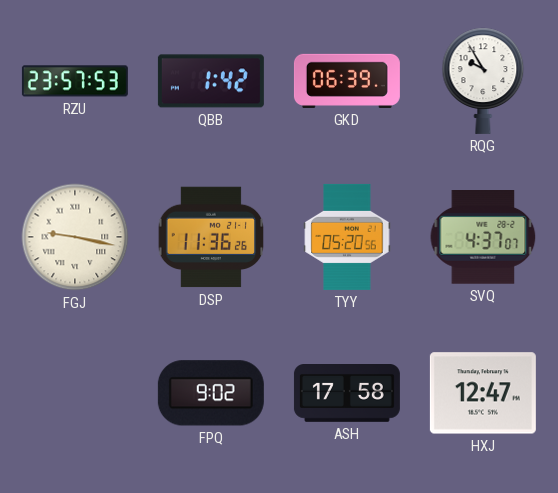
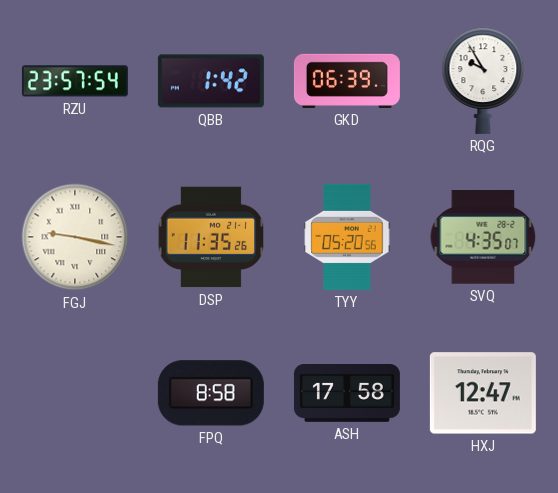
RZU: 23:57:53 -> 23:57:54 (75, 81)
DSP: 11:36 -> 11:35 (211, 237)
SVQ: 4:37 -> 4:35 (483, 238)
FPQ: 9:02 -> 8:58 (211, 393)
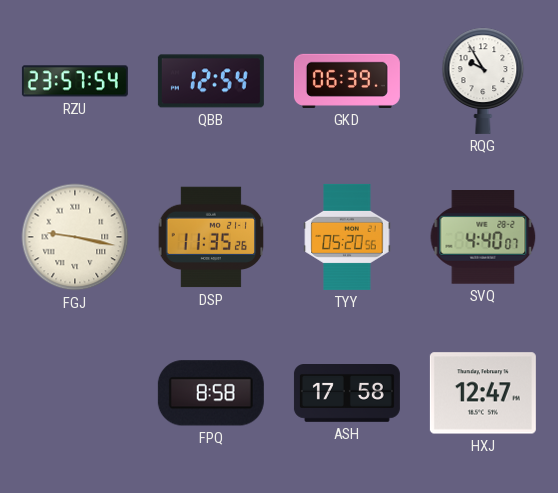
QBB: 1:42 -> 12:54 (211, 81)
SVQ: 4:35 -> 4:40 (483, 238)
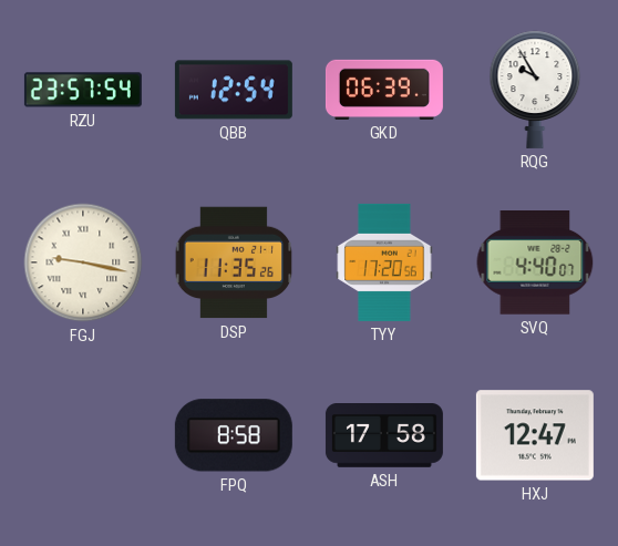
TYY: 05:20 -> 17:20 (384, 262)
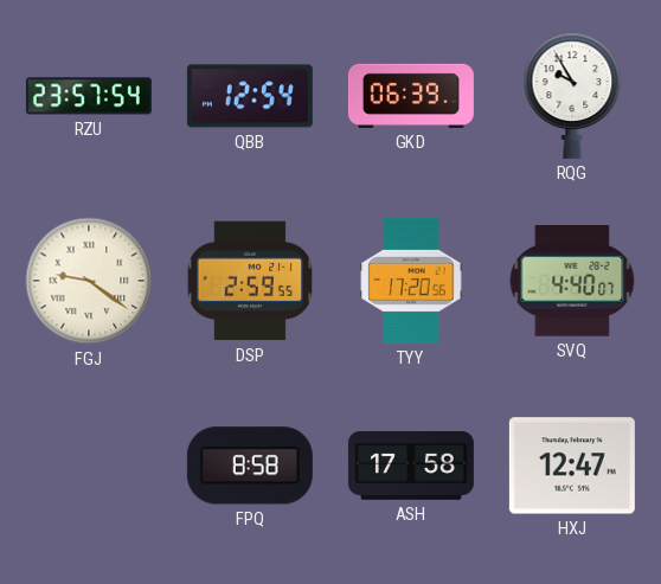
FGJ: 9:17 -> 9:21 (89, 281)
DSP: 11:35 -> 2:59 (250, 281)
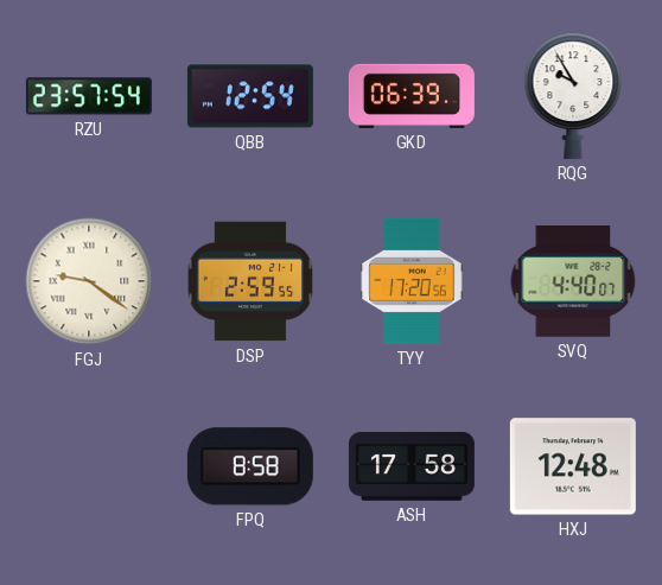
HXJ: 12:47 -> 12:48 (573, 466)
